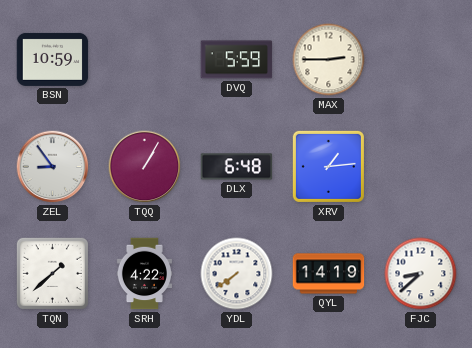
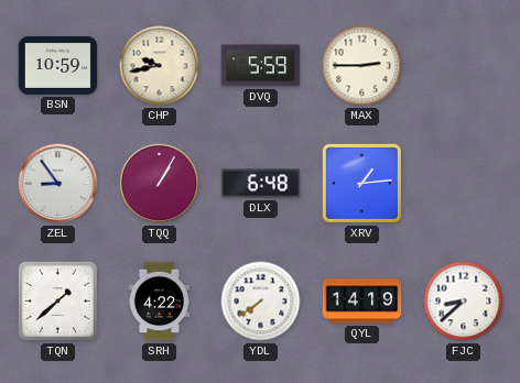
CHP: none -> 9:43 (160, 66)
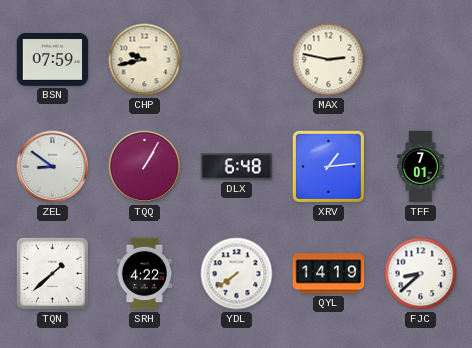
BSN: 10:59 -> 07:59 (53, 59)
DVQ: 5:59 -> none (261, 66)
MAX: 2:45 -> 2:47 (329, 60)
ZEL: 8:54 -> 8:51 (53, 167)
TFF: none -> 7:01 (421, 167)
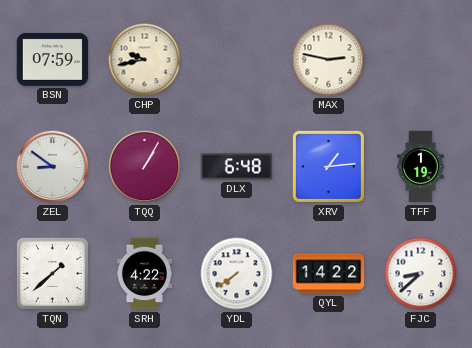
TFF: 7:01 -> 1:19 (421, 167)
QYL: 14:19 -> 14:22 (329, 274)
